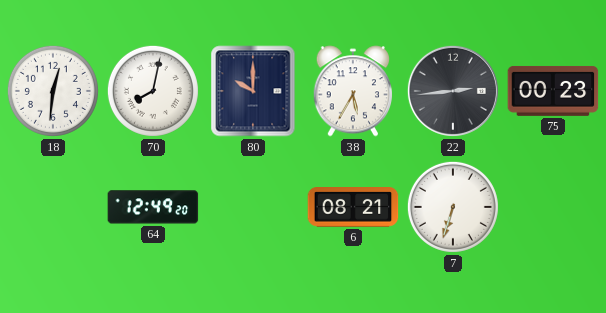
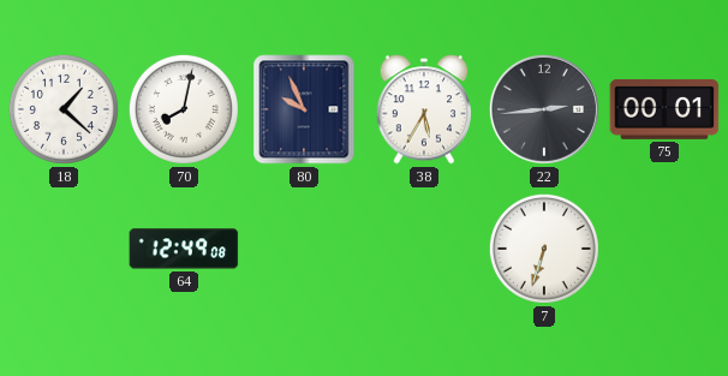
18: 12:31 -> 1:22 (64, 109)
80: 10:00 -> 9:56 (304, 109)
75: 00:23 -> 00:01 (664, 109)
64: 12:49:20 -> 12:49:08 (184, 249)
6: 08:21 -> none (353, 208)
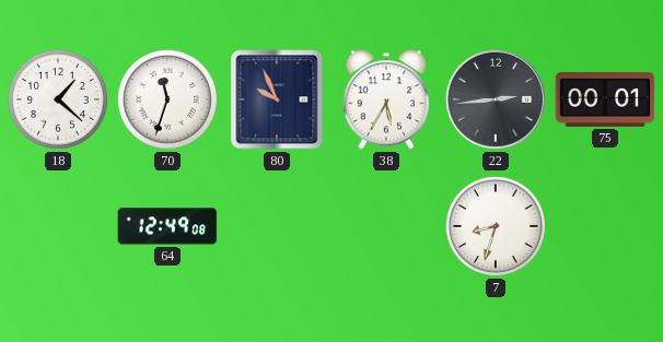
70: 8:02 -> 11:33 (167, 99)
7: 6:33 -> 8:33 (496, 226)
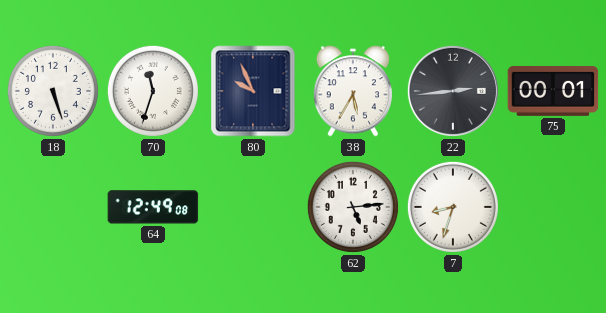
18: 1:22 -> 5:27 (53, 91)
62: none -> 5:14 (353, 207)
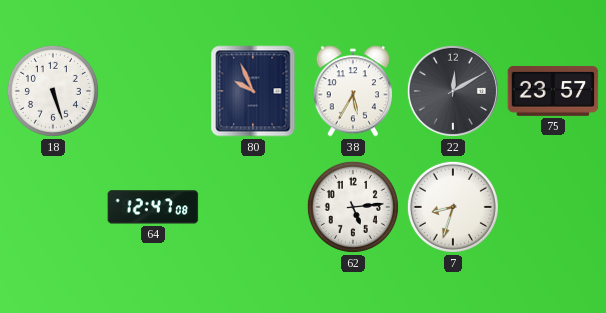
70: 11:33 -> none (153, 91)
22: 2:44 -> 12:10 (453, 91)
75: 00:01 -> 23:57 (553, 91)
64: 12:49 -> 12:47 (153, 207)
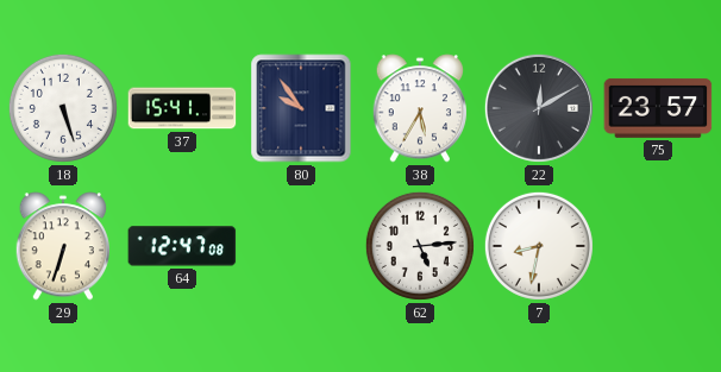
37: none -> 15:41 (182, 108)
80: 9:56 -> 9:54 (301, 108)
29: none -> 6:33 (63, 246)
7: 8:33 -> 8:32 (539, 246)
